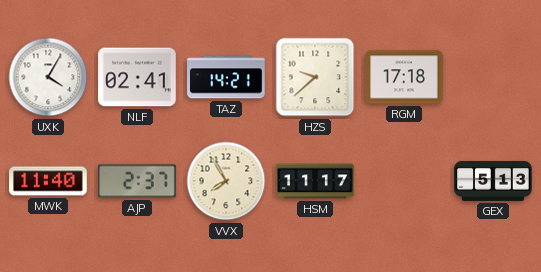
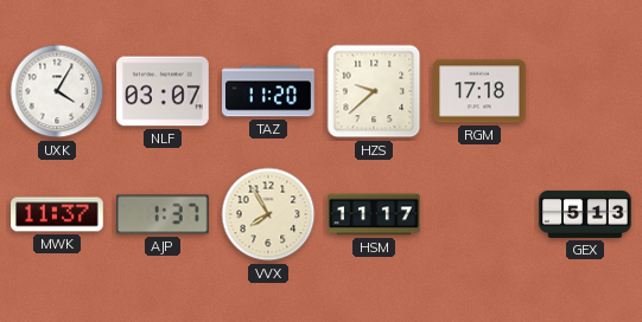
NLF: 02:41 -> 03:07 (163, 91)
TAZ: 14:21 -> 11:20 (268, 91)
MWK: 11:40 -> 11:37 (57, 214)
AJP: 2:37 -> 1:37 (164, 214)
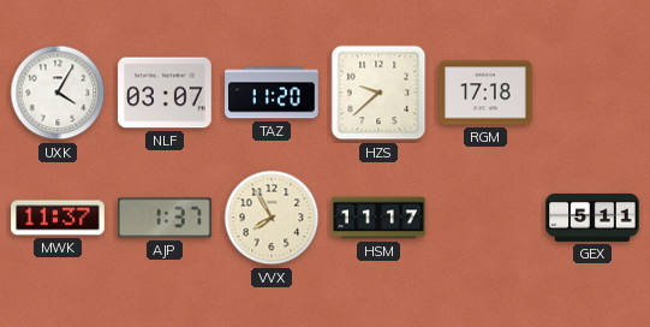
GEX: 5:13 -> 5:11 (592, 218)
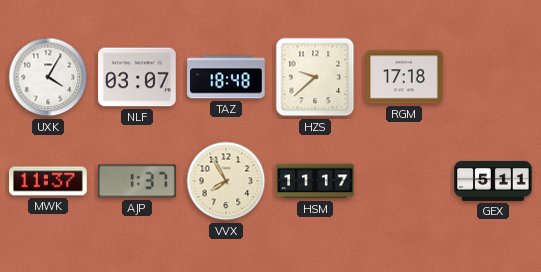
TAZ: 11:20 -> 18:48 (226, 77)
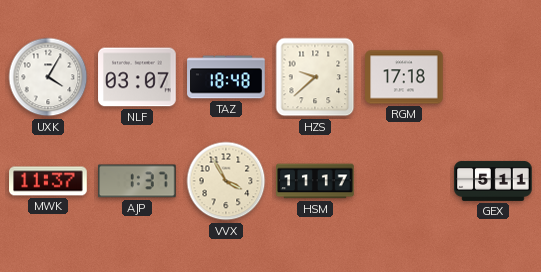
VVX: 7:55 -> 3:55 (226, 181)
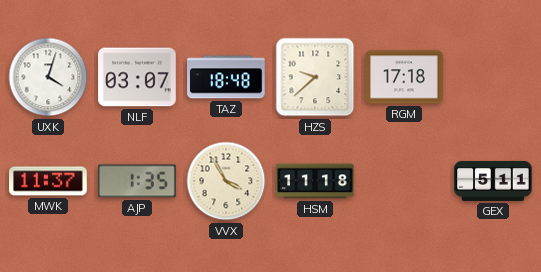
UXK: 4:05 -> 4:03 (48, 77)
AJP: 1:37 -> 1:35 (138, 181)
HSM: 11:17 -> 11:18 (315, 181)
